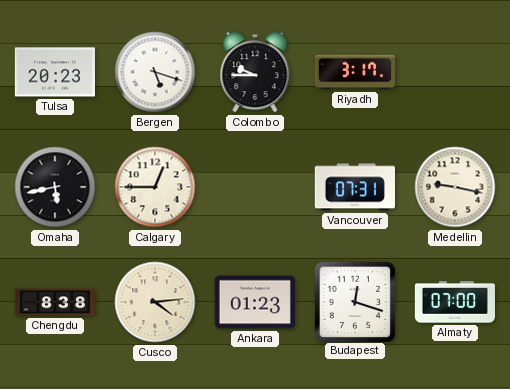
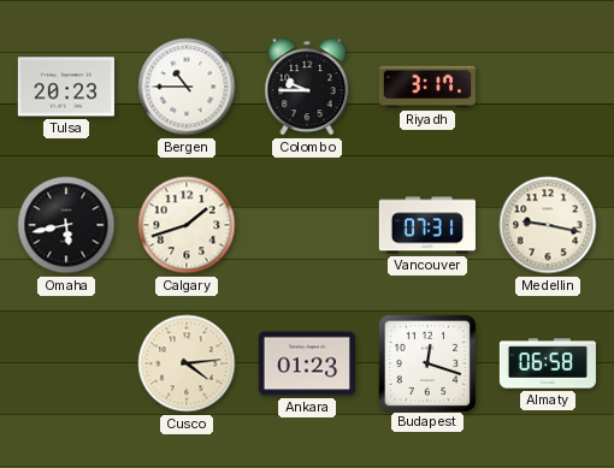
Bergen: 5:18 -> 10:45 (187, 87)
Calgary: 12:45 -> 1:42 (187, 225)
Chengdu: 8:38 -> none (54, 302)
Almaty: 07:00 -> 06:58 (548, 363)
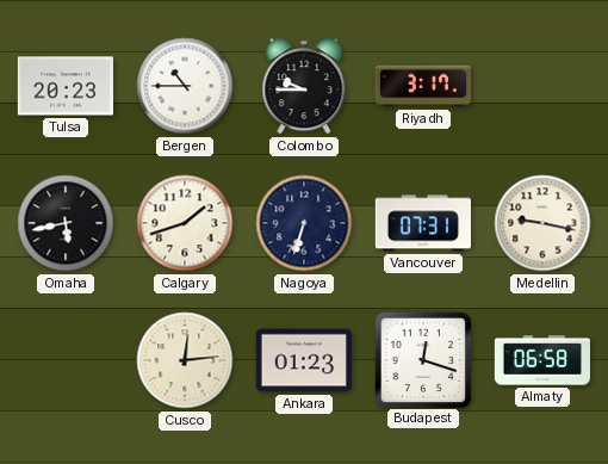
Nagoya: none -> 6:33 (304, 223)
Cusco: 4:14 -> 12:14 (185, 360)
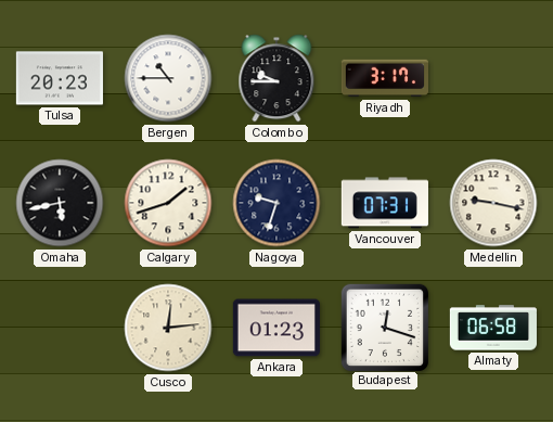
Nagoya: 6:33 -> 9:33 (276, 203)
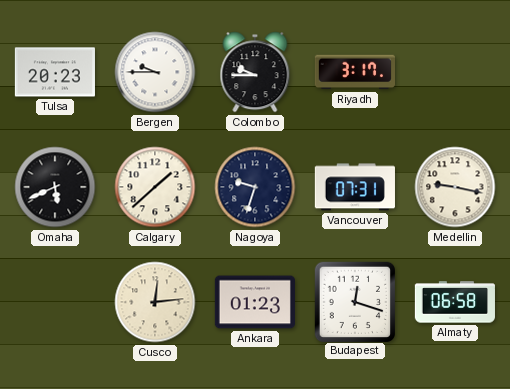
Bergen: 10:45 -> 9:45 (155, 72)
Omaha: 5:43 -> 5:41 (55, 187)
Calgary: 1:42 -> 1:38 (155, 187)
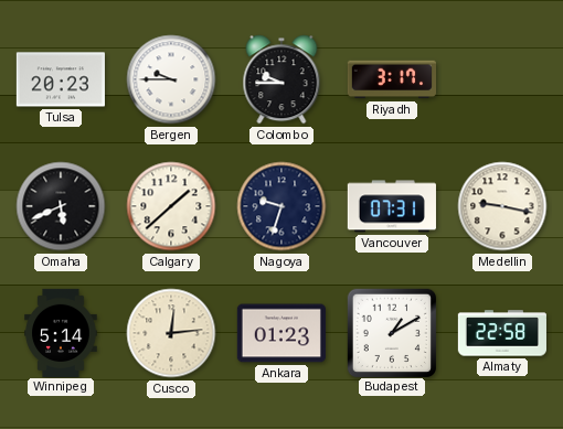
Winnipeg: none -> 5:14 (61, 332)
Budapest: 12:18 -> 1:10 (391, 332)
Almaty: 06:58 -> 22:58 (502, 333)
